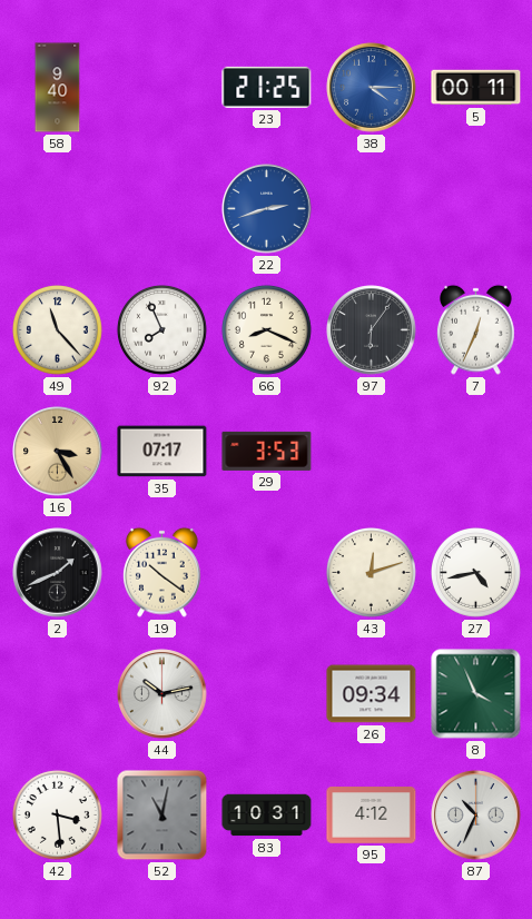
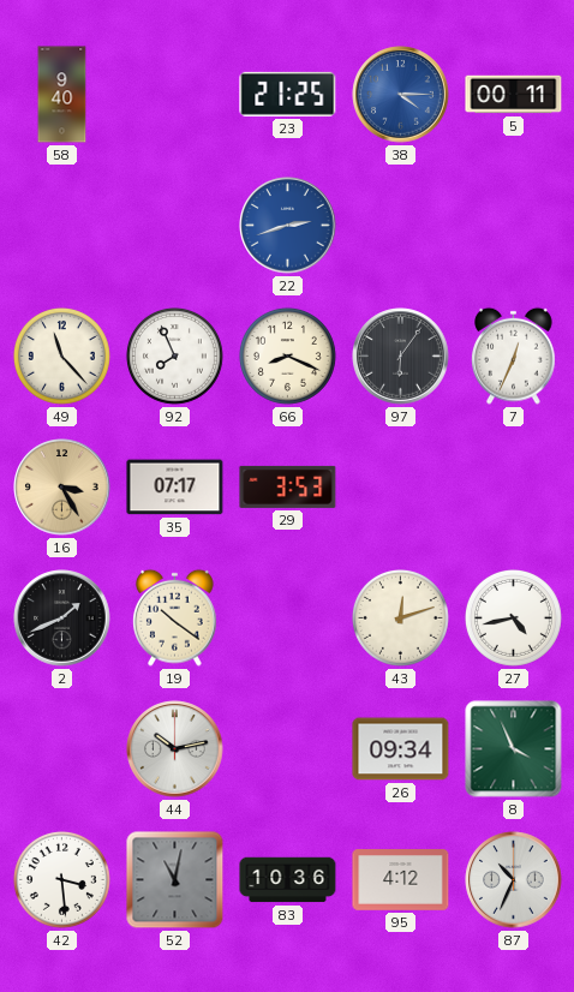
83: 10:31 -> 10:36 (288, 880)
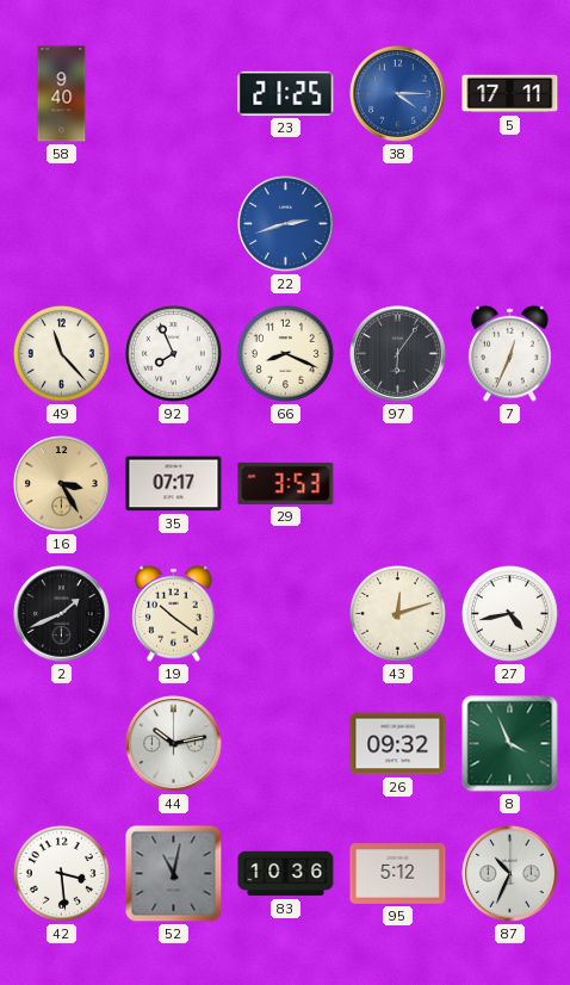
5: 00:11 -> 17:11 (510, 94)
26: 09:34 -> 09:32 (398, 744)
95: 4:12 -> 5:12 (398, 874)
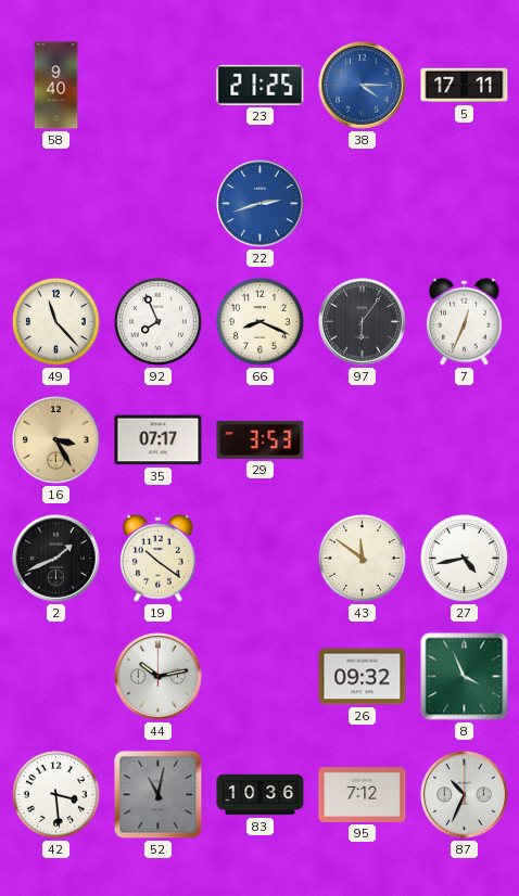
43: 12:12 -> 11:51 (362, 558)
95: 5:12 -> 7:12 (363, 795)
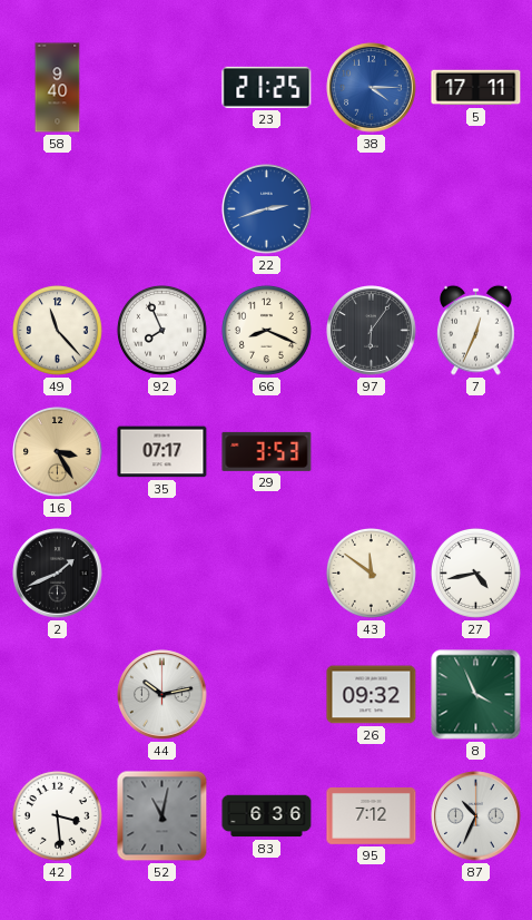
19: 10:21 -> none (159, 558)
83: 10:36 -> 6:36 (267, 816)
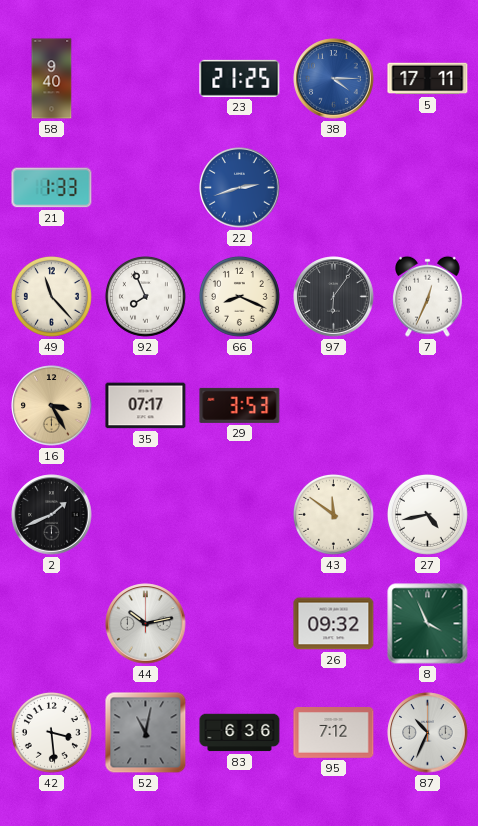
21: none -> 1:33 (52, 188)
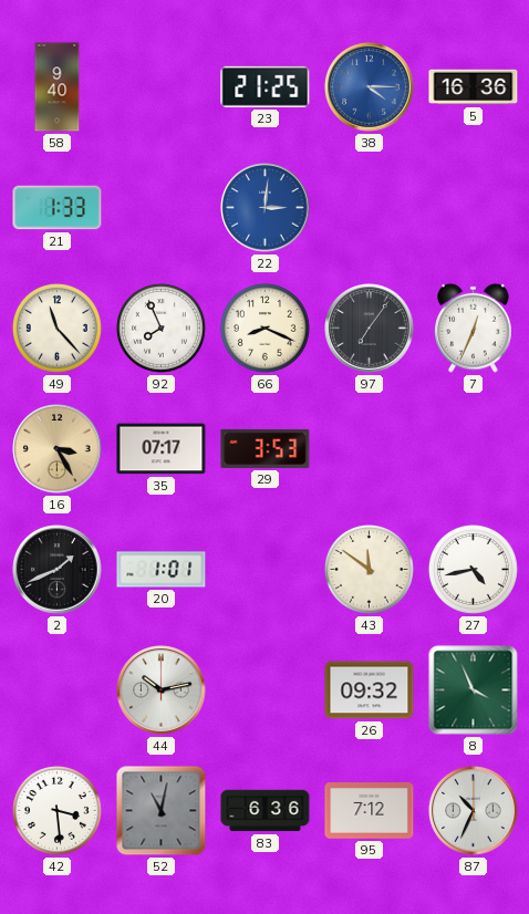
5: 17:11 -> 16:36 (474, 87)
22: 2:42 -> 3:01 (266, 208)
97: 6:06 -> 7:06 (370, 329)
20: none -> 1:01 (162, 570)
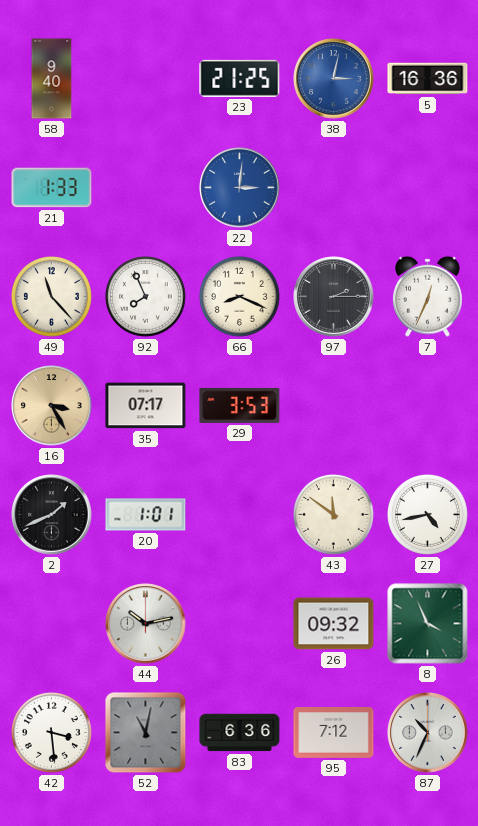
38: 4:15 -> 3:02 (334, 79)
97: 7:06 -> 2:15 (334, 297)
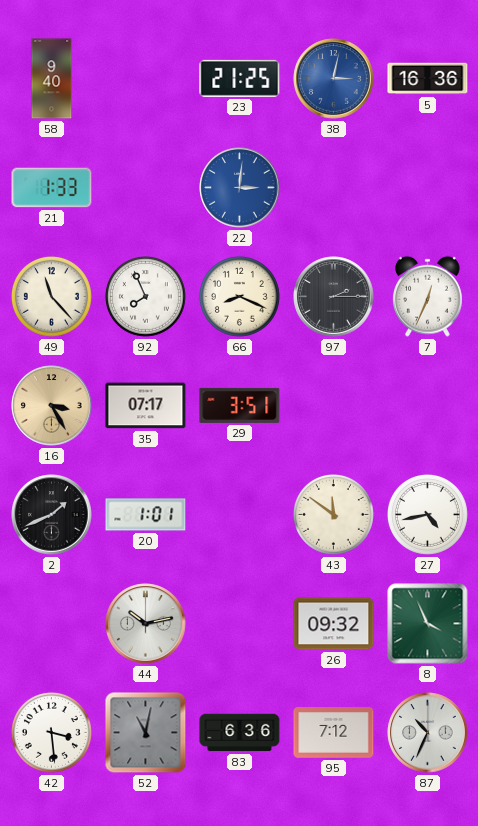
29: 3:53 -> 3:51 (240, 405)
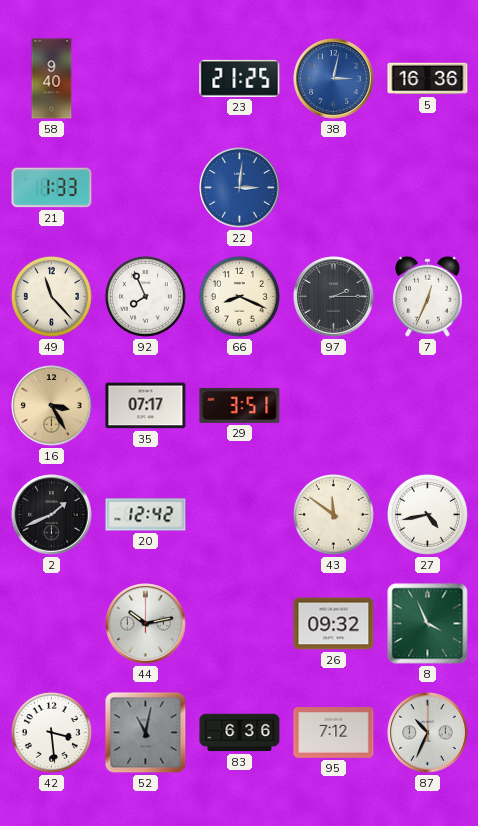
20: 1:01 -> 12:42 (146, 515)
